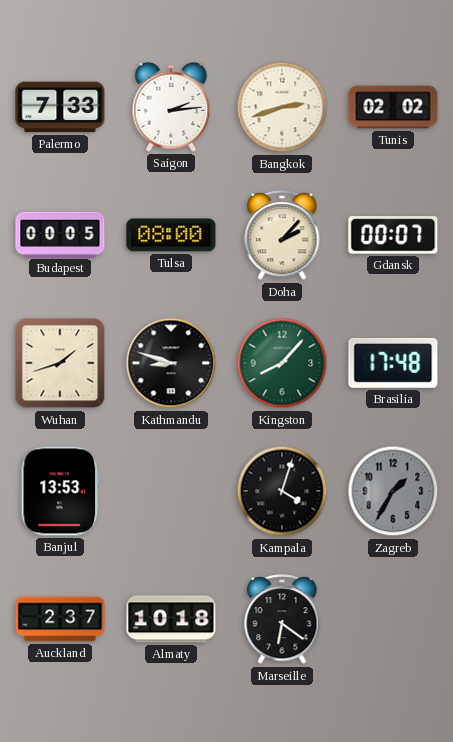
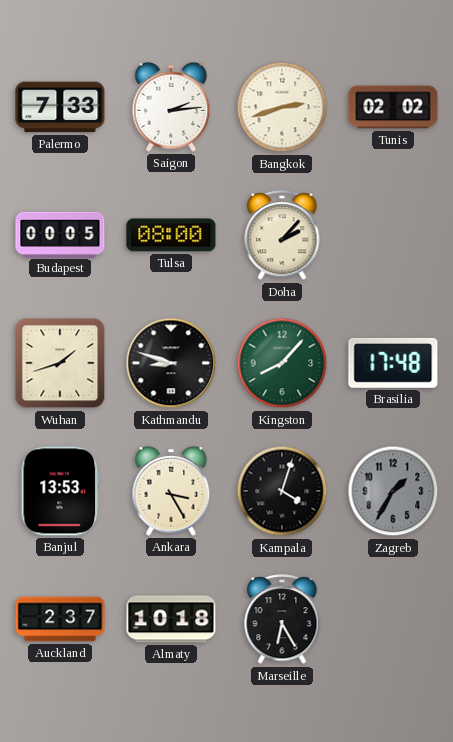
Gdansk: 00:07 -> none (393, 235)
Ankara: none -> 3:25 (171, 492)
Marseille: 6:21 -> 6:25 (282, 620)
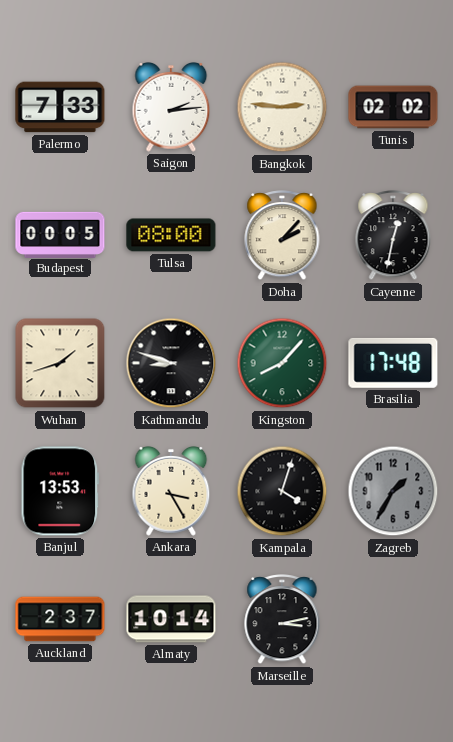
Bangkok: 2:42 -> 2:46 (282, 107)
Cayenne: none -> 12:32 (393, 236)
Almaty: 10:18 -> 10:14 (171, 619)
Marseille: 6:25 -> 3:13 (282, 620)
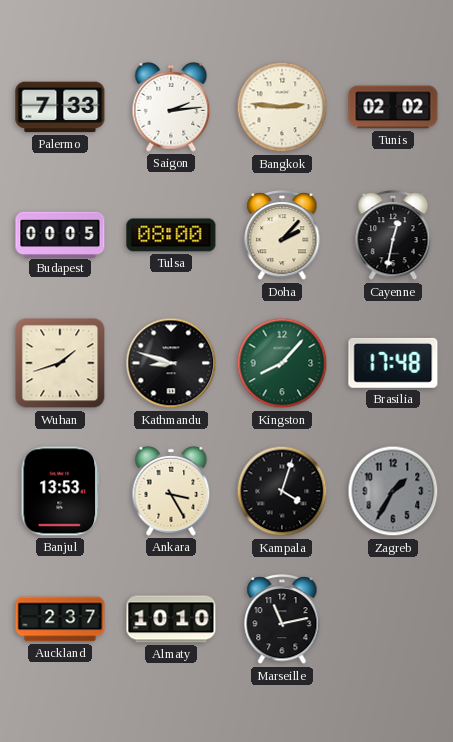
Almaty: 10:14 -> 10:10 (171, 619)
Marseille: 3:13 -> 11:13 (282, 620)
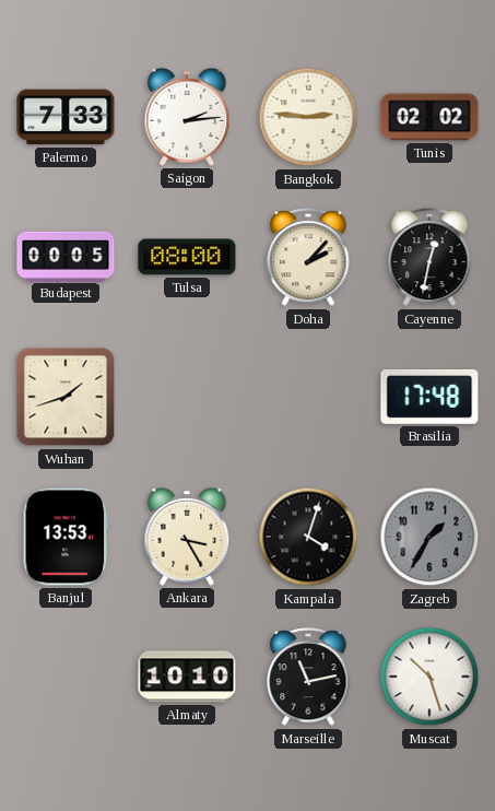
Kathmandu: 8:48 -> none (171, 363)
Kingston: 8:07 -> none (282, 363)
Auckland: 2:37 -> none (60, 619)
Muscat: none -> 10:27 (429, 677)
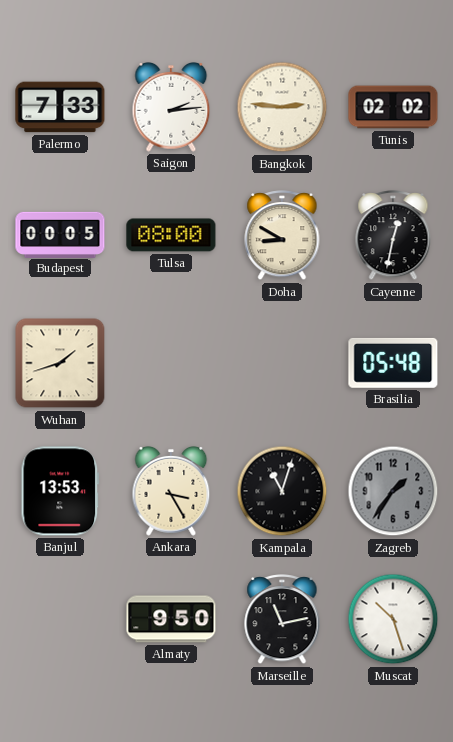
Doha: 2:07 -> 8:50 (282, 236)
Brasilia: 17:48 -> 05:48 (393, 363)
Kampala: 4:03 -> 11:03 (282, 491)
Zagreb: 1:35 -> 1:36 (393, 491)
Almaty: 10:10 -> 9:50 (171, 619)
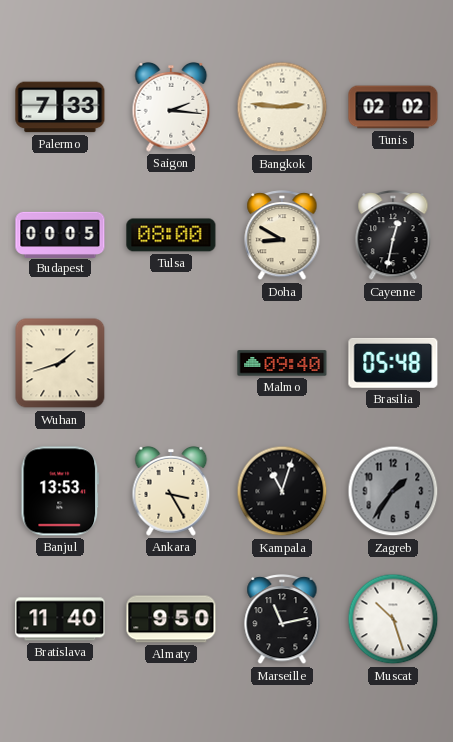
Saigon: 2:14 -> 2:16 (171, 108)
Malmo: none -> 09:40 (282, 363)
Bratislava: none -> 11:40 (60, 619)
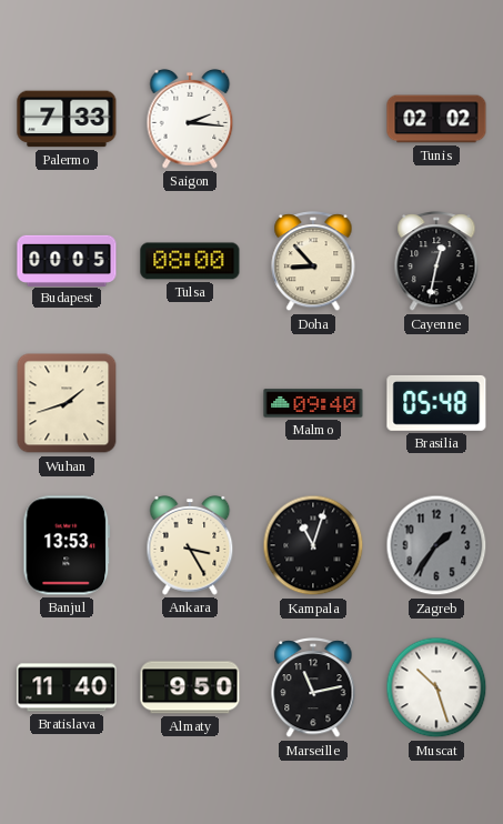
Bangkok: 2:46 -> none (282, 107)
Doha: 8:50 -> 8:53 (313, 262)
